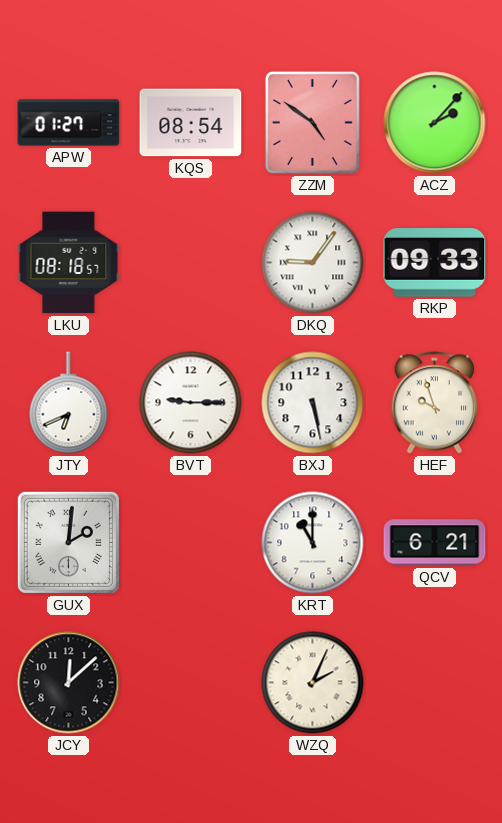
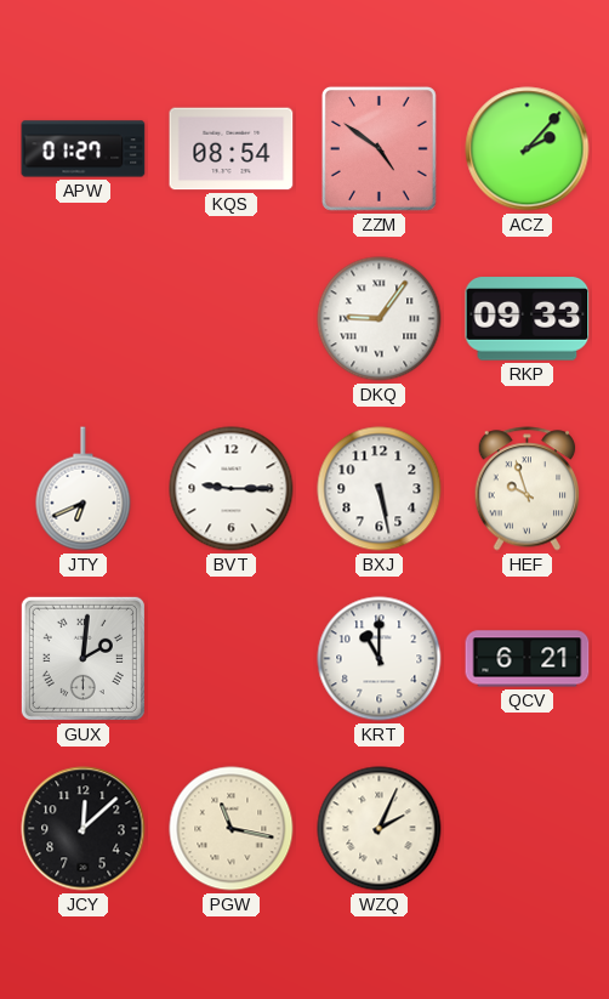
LKU: 08:18 -> none (69, 263)
PGW: none -> 11:17 (232, 829)
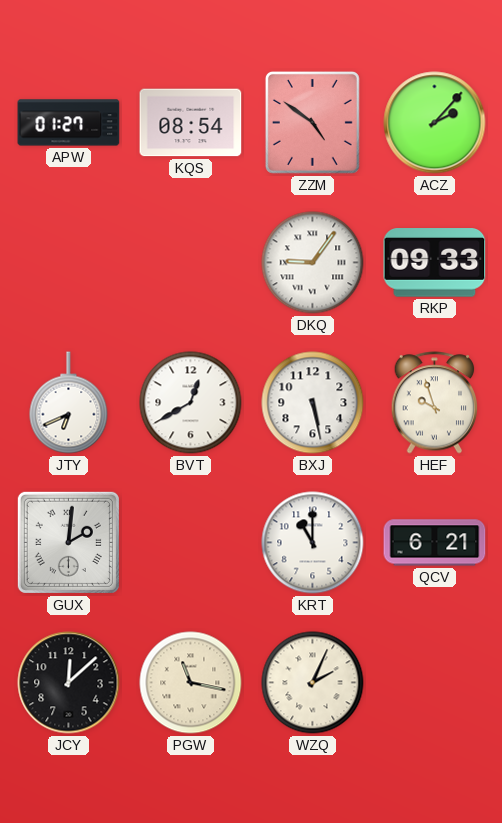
BVT: 9:15 -> 12:40 (191, 403)
